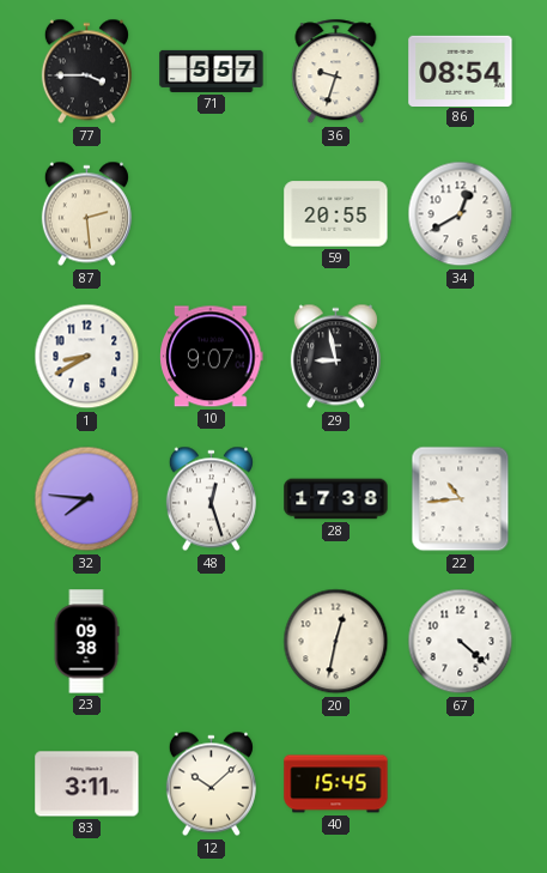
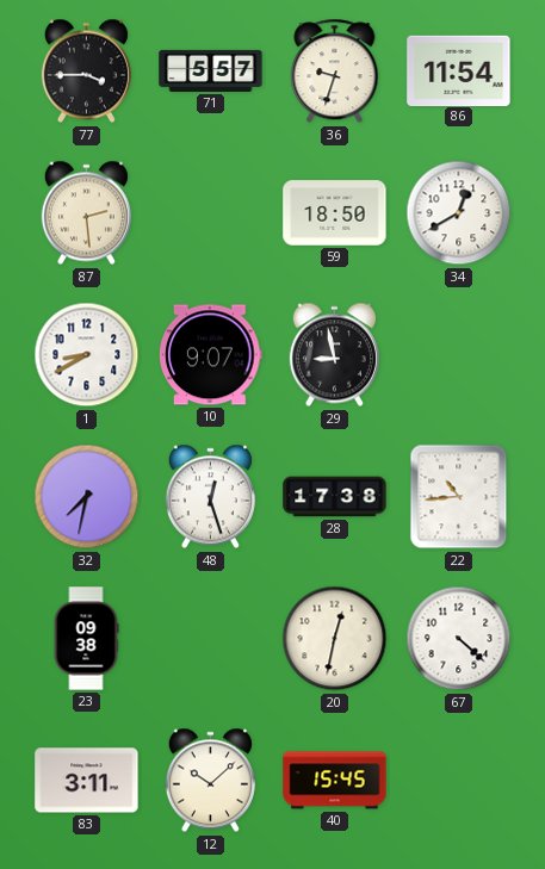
86: 08:54 -> 11:54 (459, 70)
59: 20:55 -> 18:50 (335, 213)
32: 7:46 -> 7:32 (87, 497)
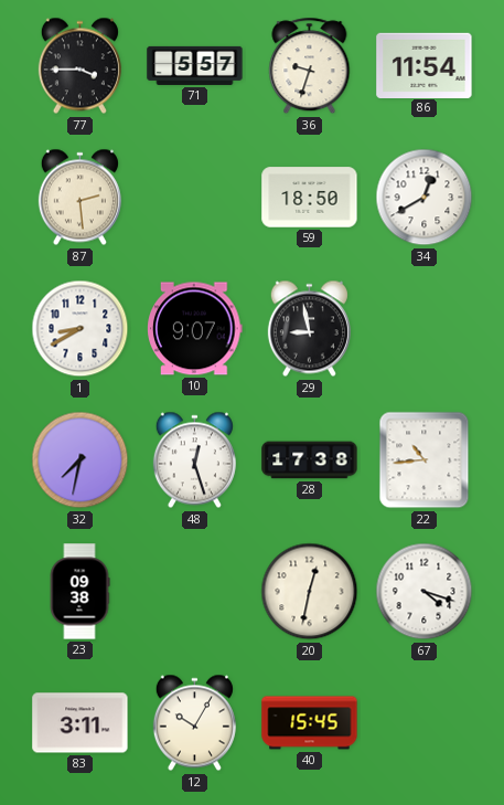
67: 4:22 -> 4:18 (425, 592)
12: 10:08 -> 10:05 (194, 723)
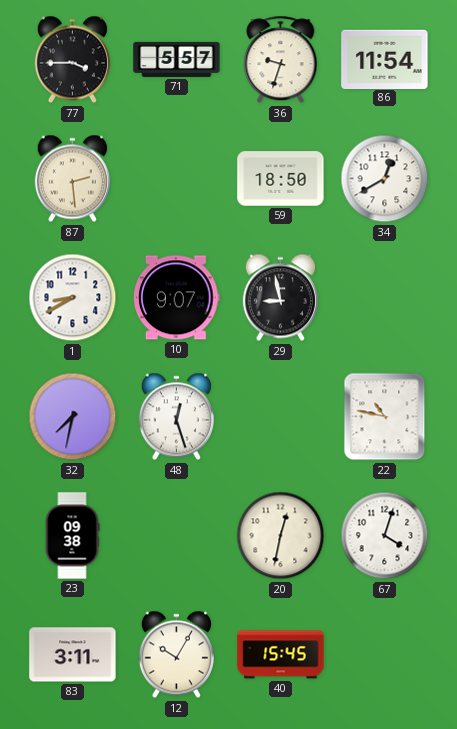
28: 17:38 -> none (310, 460)
22: 10:44 -> 10:47 (385, 417)
67: 4:18 -> 4:03 (385, 536)
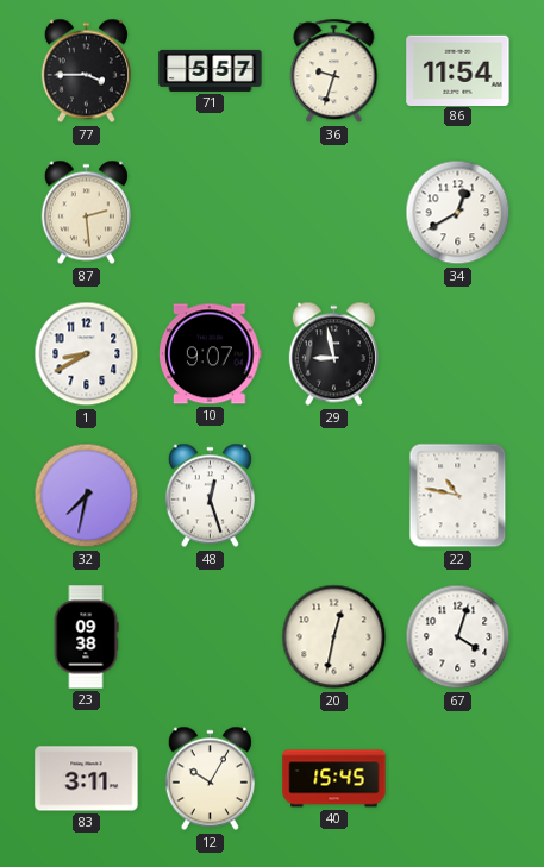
59: 18:50 -> none (281, 179)
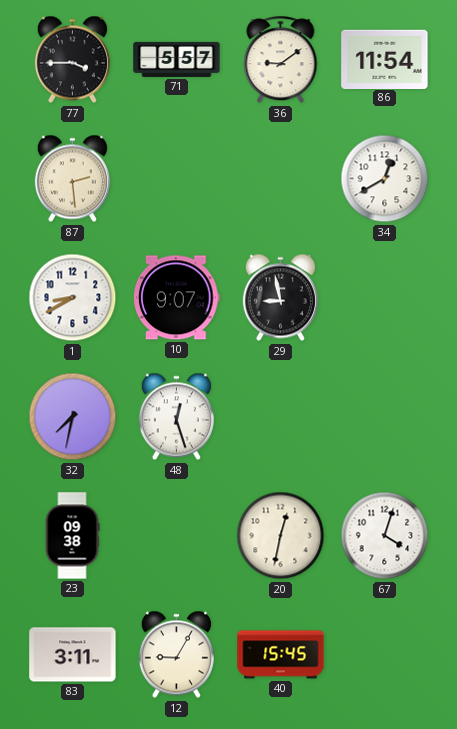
36: 9:33 -> 9:09 (281, 60)
22: 10:47 -> none (458, 496)
12: 10:05 -> 9:05 (176, 655)
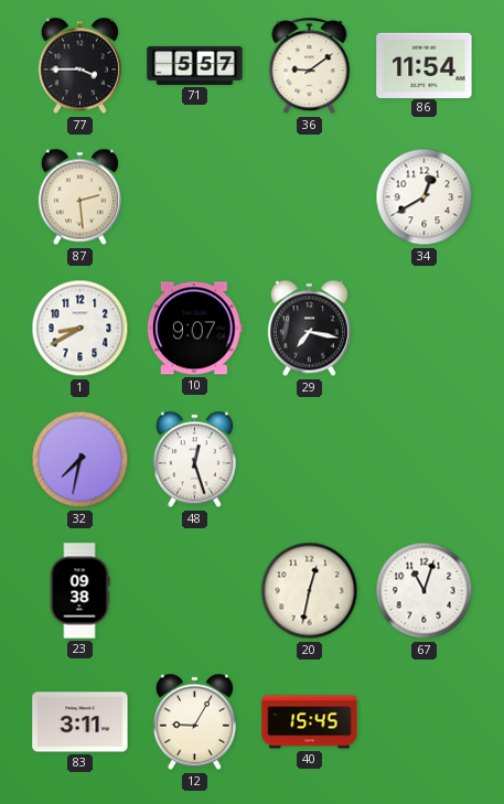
29: 8:58 -> 7:17 (309, 329)
67: 4:03 -> 11:03 (425, 591)
